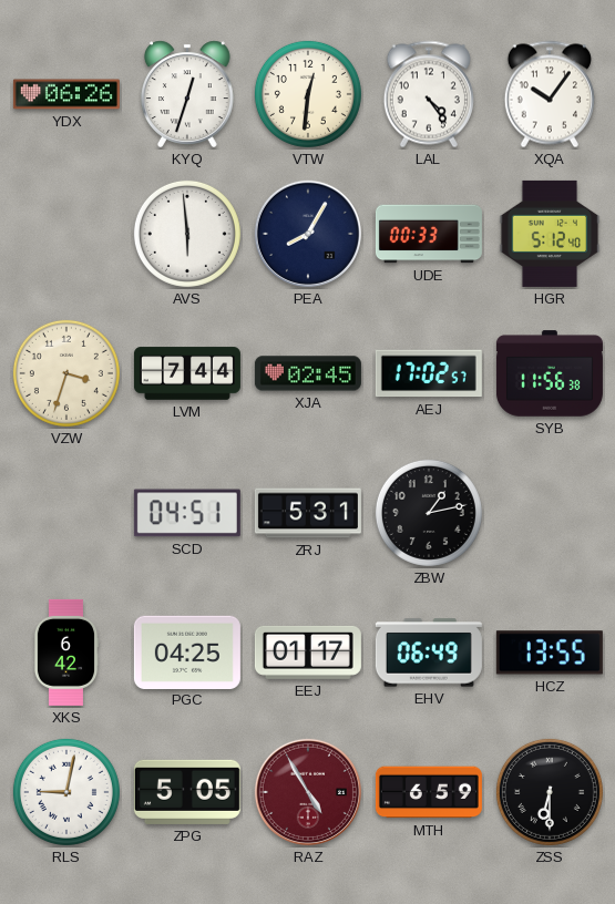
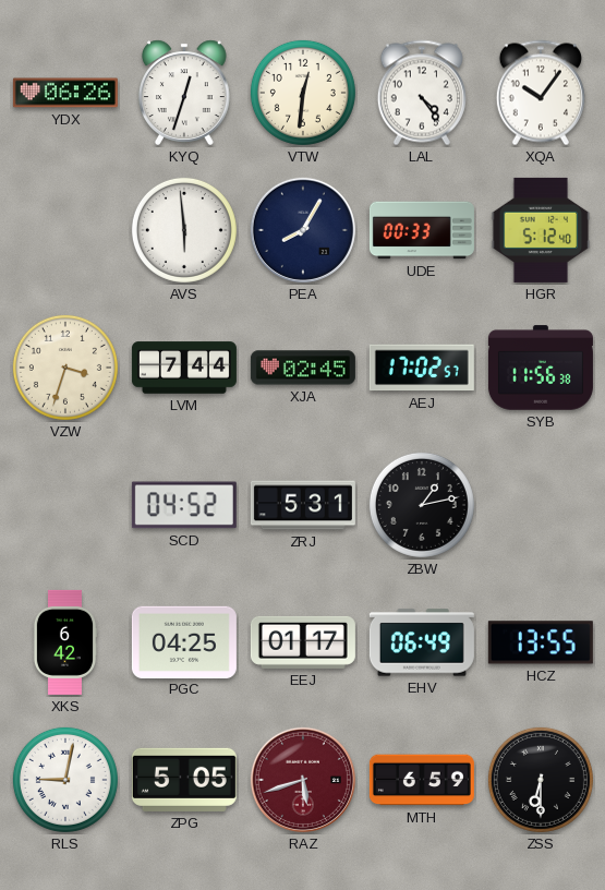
SCD: 04:51 -> 04:52 (184, 505)
RAZ: 4:55 -> 5:42 (303, 780)
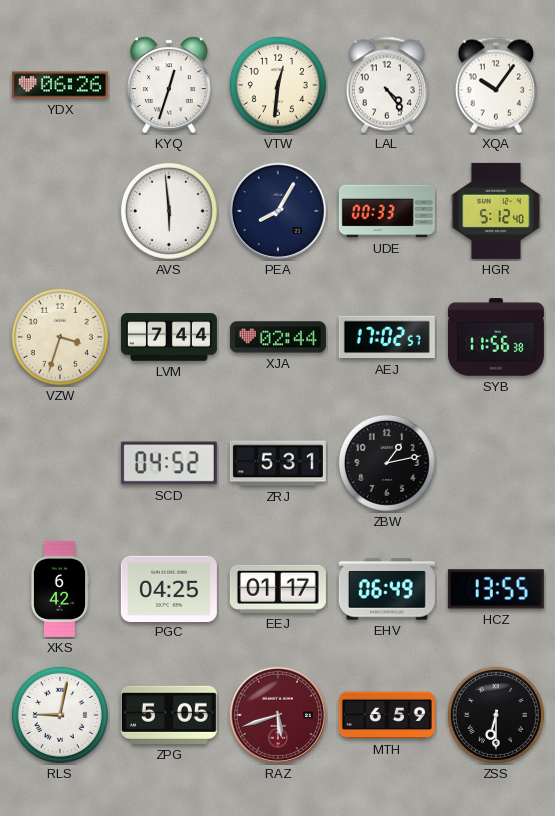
XJA: 02:45 -> 02:44 (278, 337)
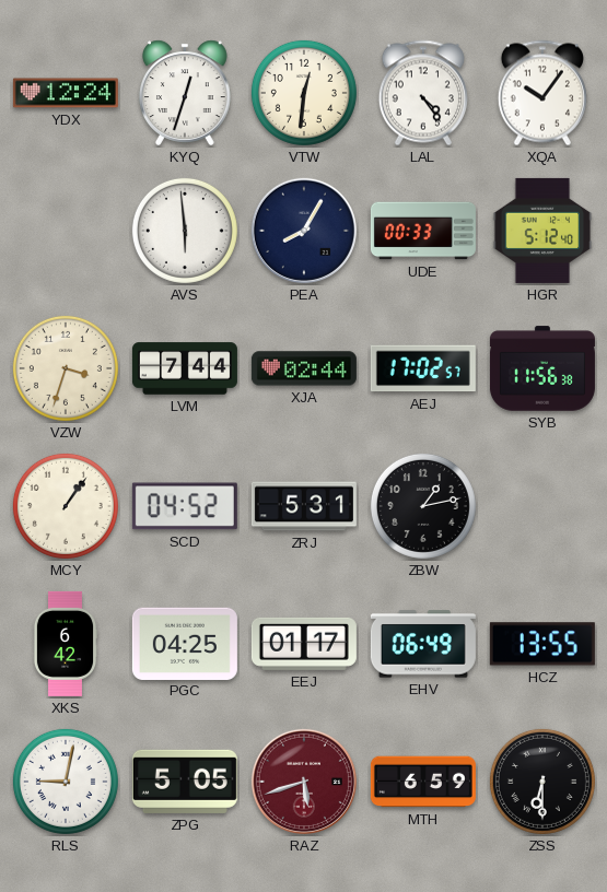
YDX: 06:26 -> 12:24 (66, 93)
MCY: none -> 1:06 (66, 506)
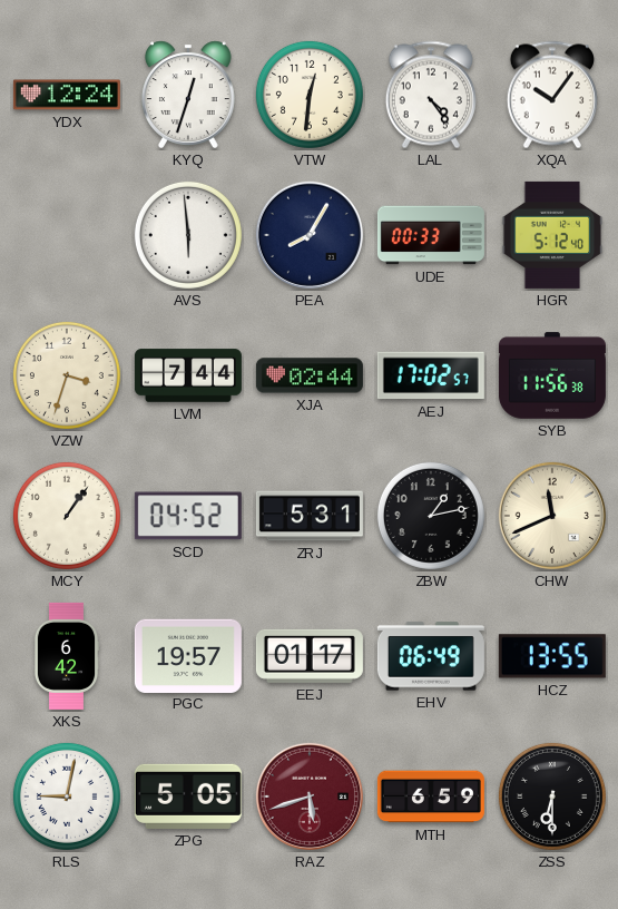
CHW: none -> 11:41 (552, 516)
PGC: 04:25 -> 19:57 (188, 655)
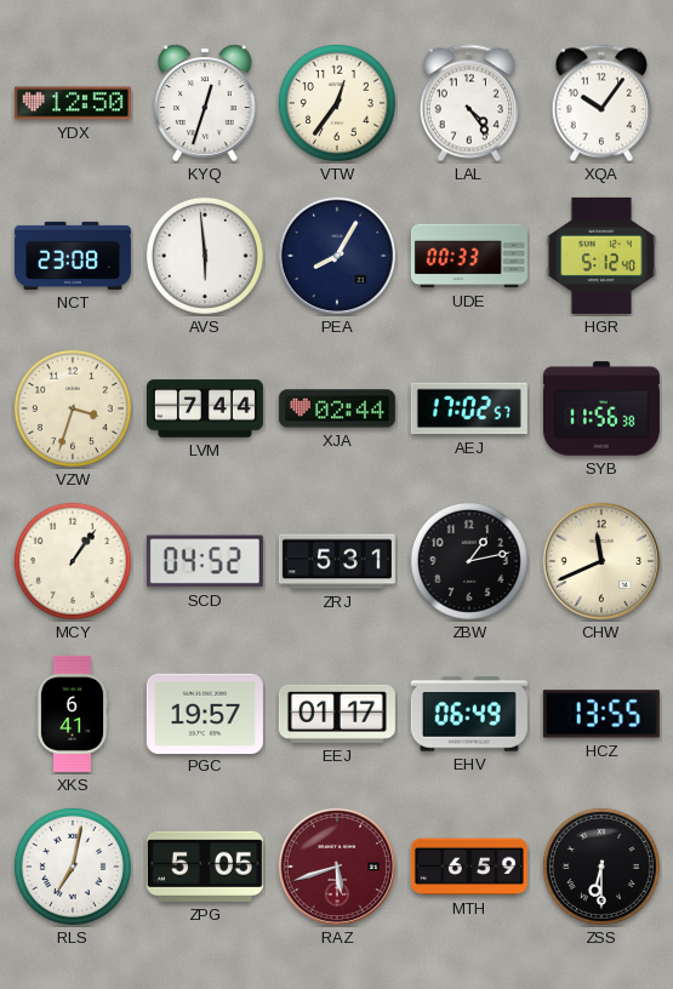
YDX: 12:24 -> 12:50 (73, 103)
VTW: 12:31 -> 12:36 (337, 103)
NCT: none -> 23:08 (73, 256)
XKS: 6:42 -> 6:41 (73, 714)
RLS: 9:02 -> 7:02 (73, 867)
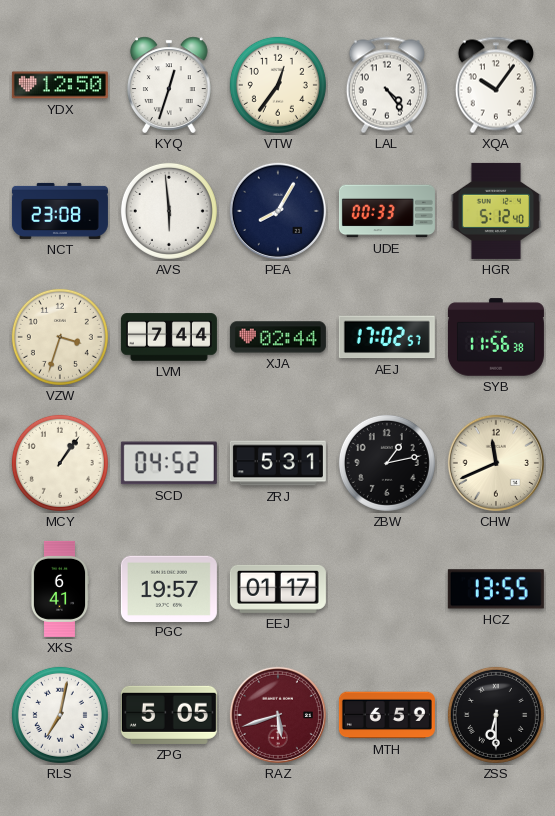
EHV: 06:49 -> none (469, 714)
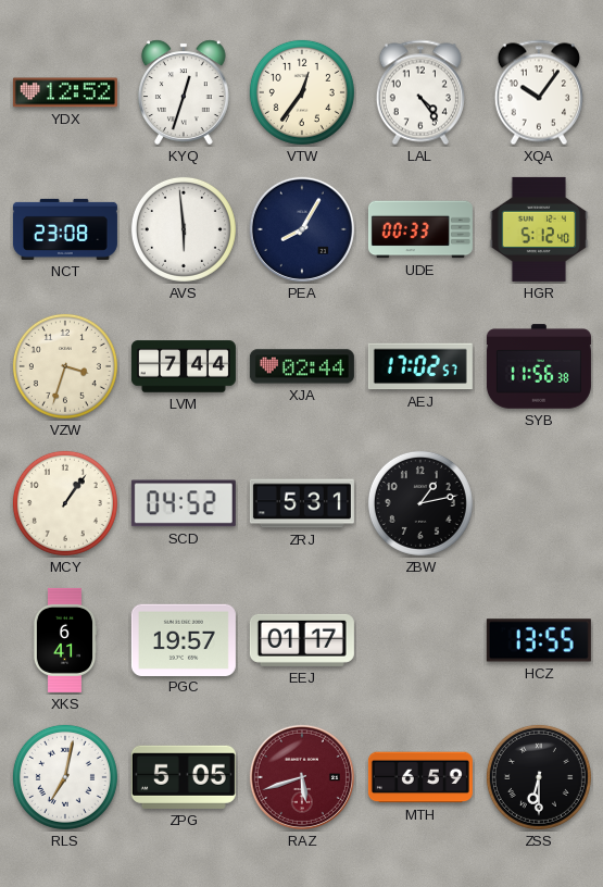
YDX: 12:50 -> 12:52 (65, 92)
CHW: 11:41 -> none (496, 463)
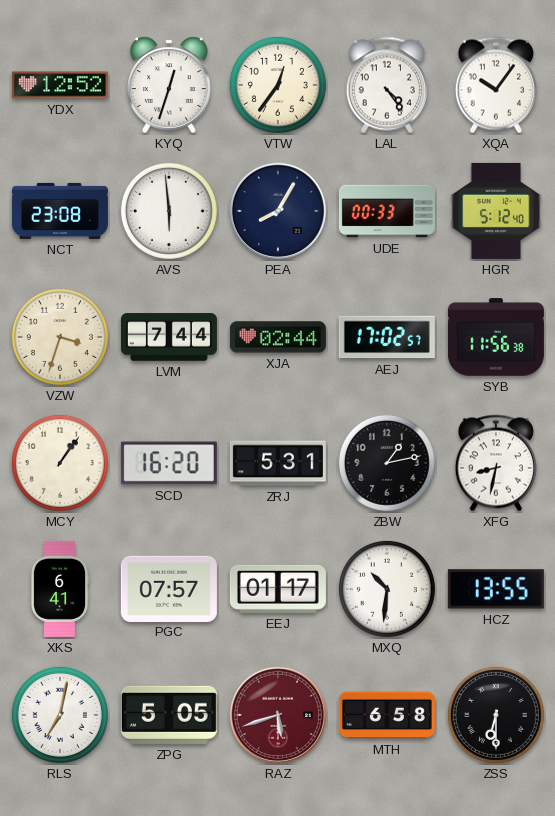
SCD: 04:52 -> 16:20 (169, 463)
XFG: none -> 8:32 (496, 463)
PGC: 19:57 -> 07:57 (169, 588)
MXQ: none -> 10:31 (387, 589)
MTH: 6:59 -> 6:58 (387, 715)
